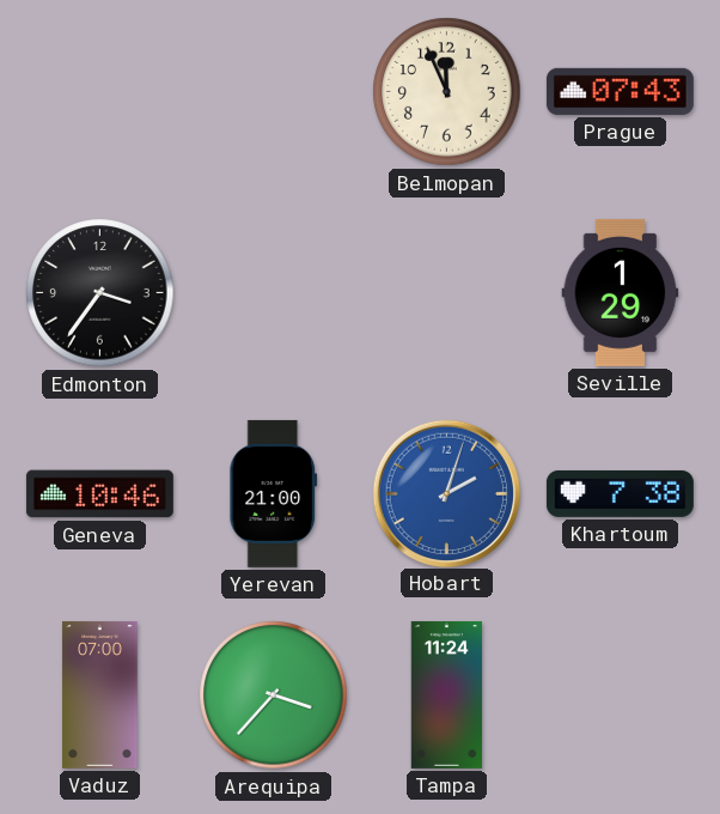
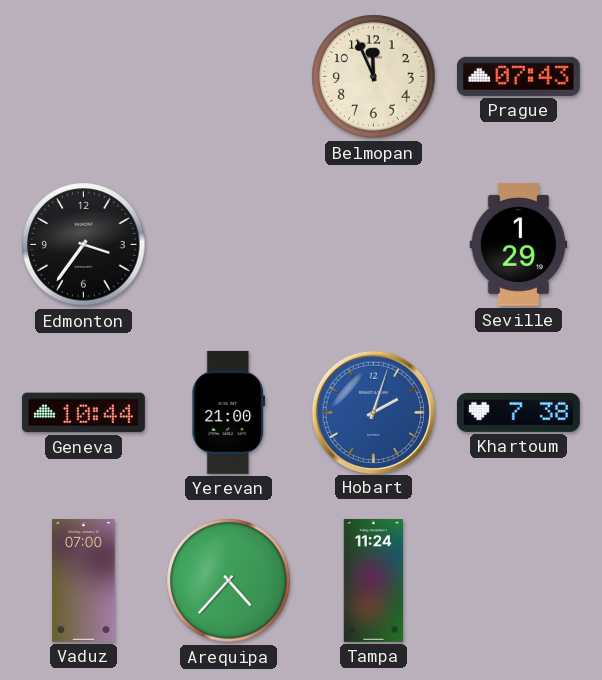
Geneva: 10:46 -> 10:44 (83, 413)
Arequipa: 3:37 -> 4:37 (229, 581)
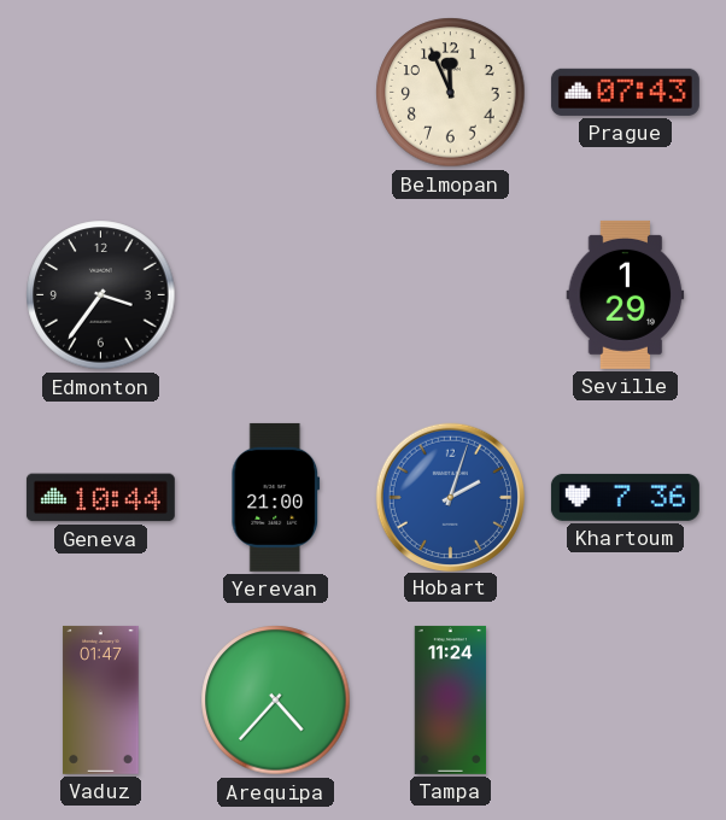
Khartoum: 7:38 -> 7:36 (625, 497)
Vaduz: 07:00 -> 01:47 (101, 699)
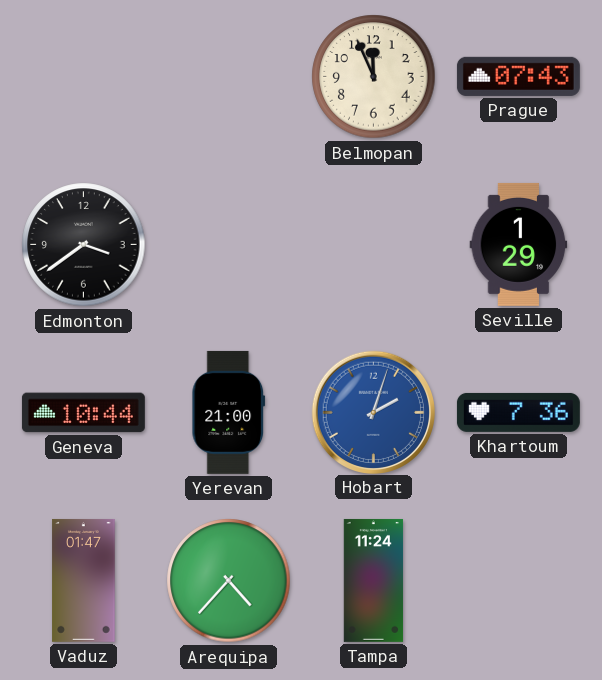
Edmonton: 3:36 -> 3:39 (84, 245)
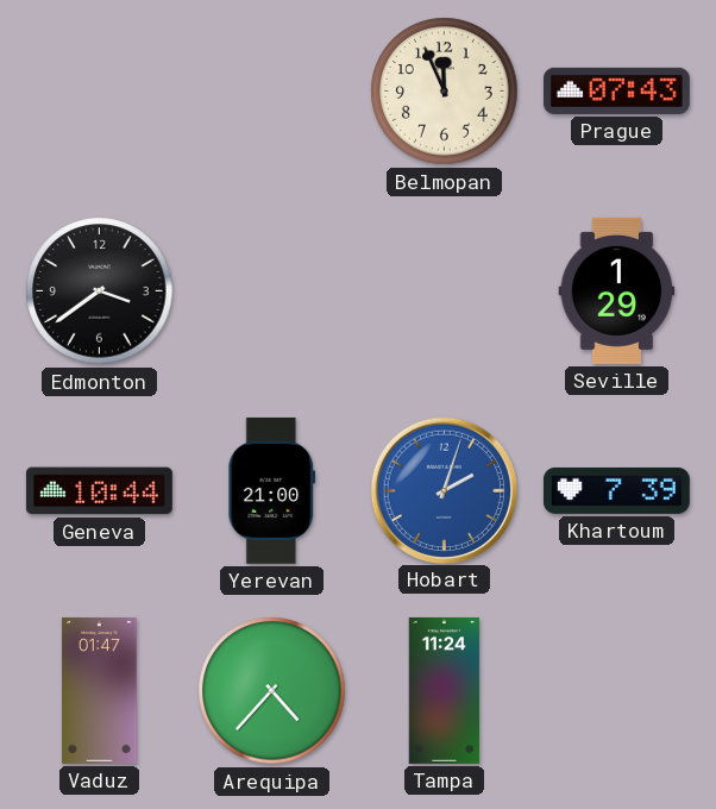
Khartoum: 7:36 -> 7:39 (616, 490)
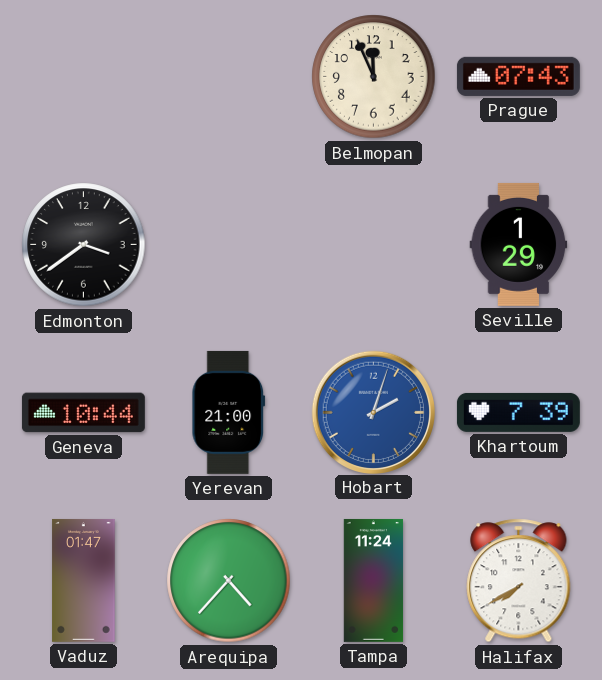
Halifax: none -> 7:40 (519, 581)
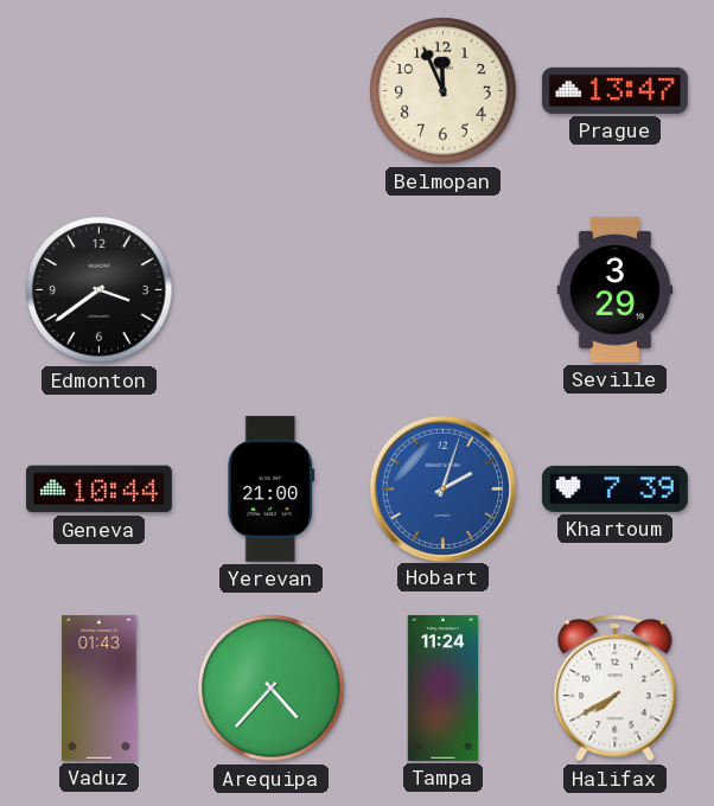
Prague: 07:43 -> 13:47 (614, 90)
Seville: 1:29 -> 3:29 (616, 289)
Vaduz: 01:47 -> 01:43 (100, 687)
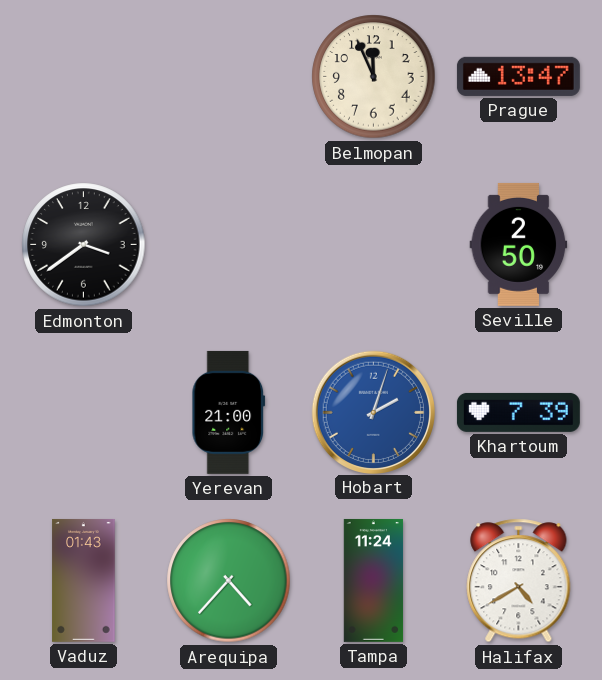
Seville: 3:29 -> 2:50 (519, 244)
Geneva: 10:44 -> none (98, 490)
Halifax: 7:40 -> 4:40 (519, 581)
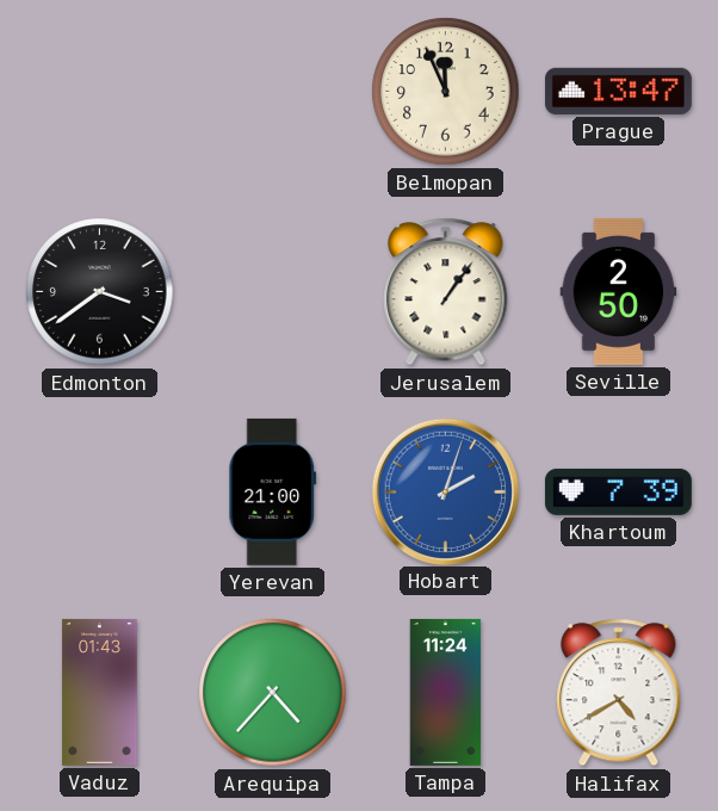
Jerusalem: none -> 1:06 (446, 292)
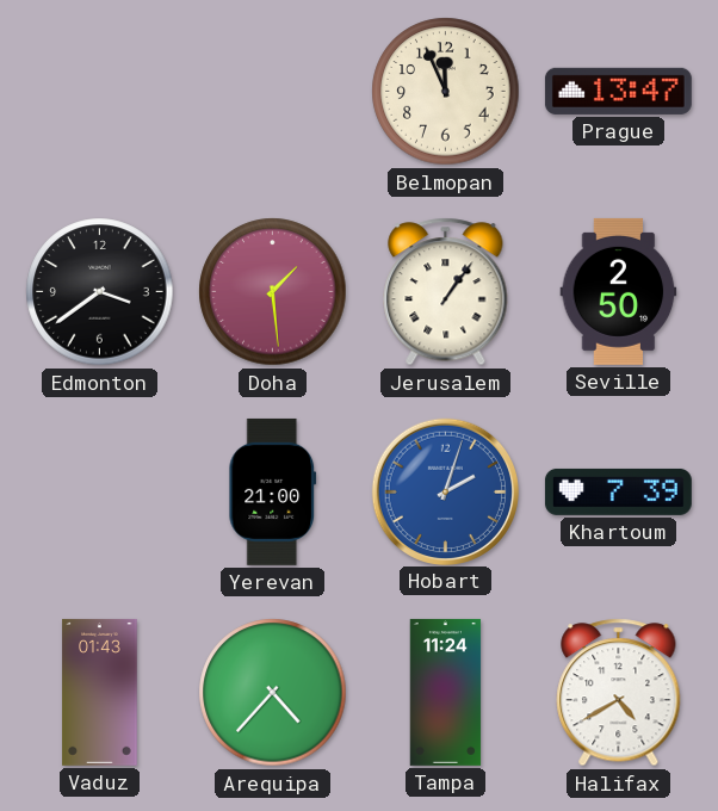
Doha: none -> 1:29 (273, 292)
